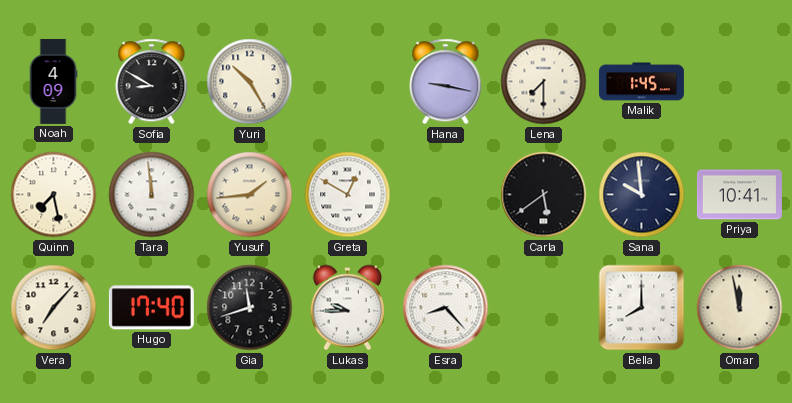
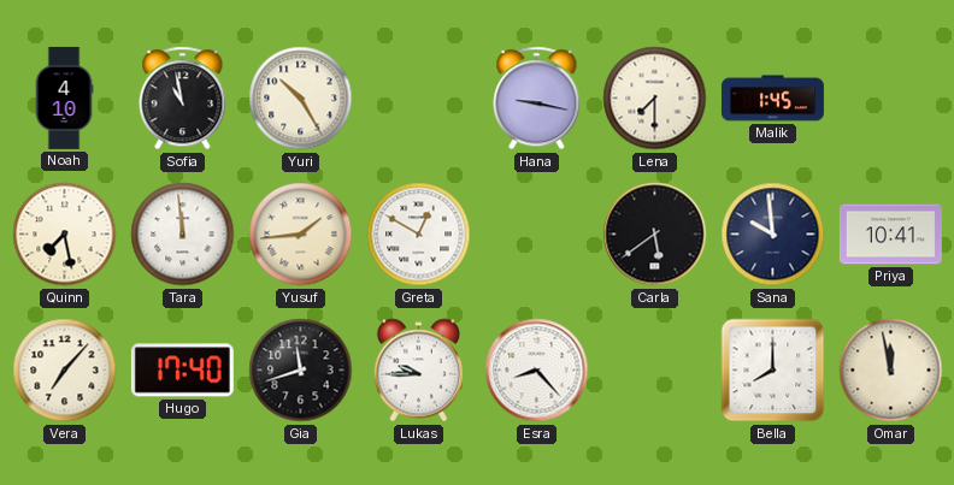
Noah: 4:09 -> 4:10 (64, 97)
Sofia: 8:50 -> 10:58 (183, 99)
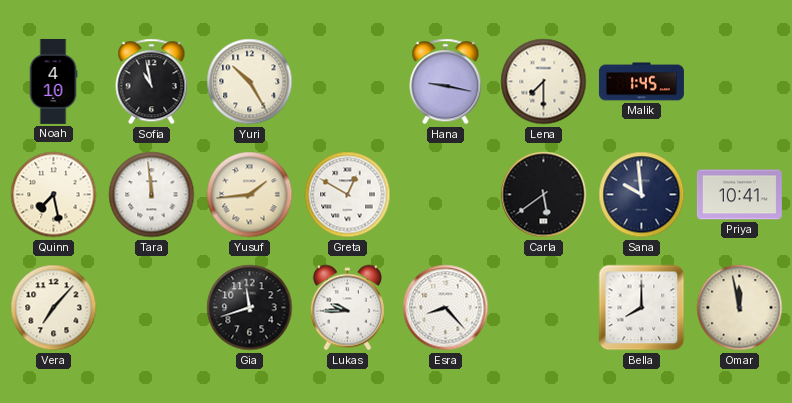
Hugo: 17:40 -> none (182, 371)
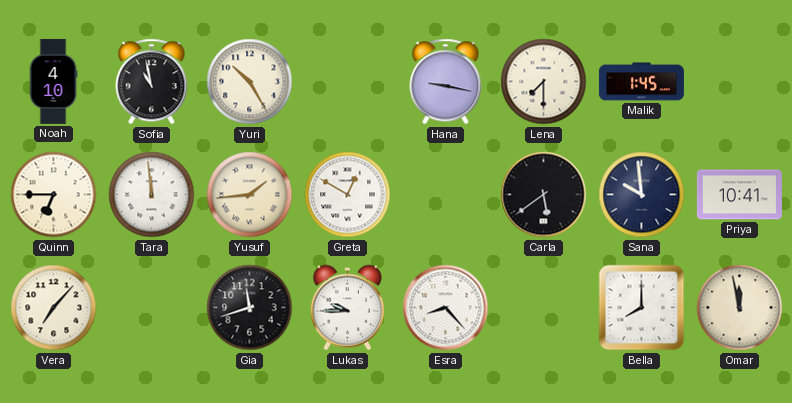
Quinn: 7:28 -> 6:45 (54, 195)
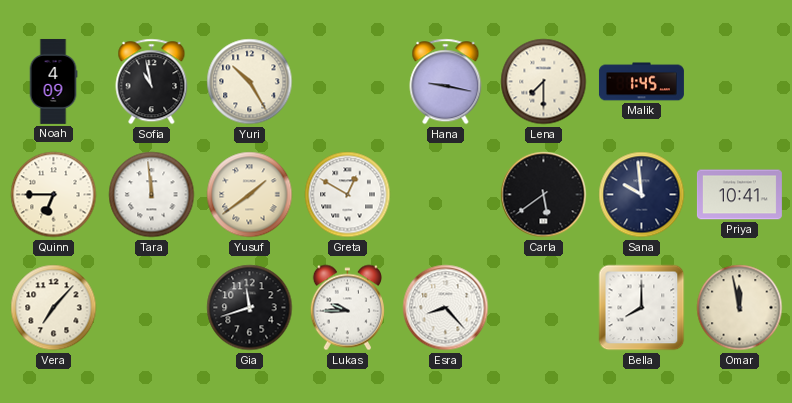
Noah: 4:10 -> 4:09 (53, 81)
Yusuf: 1:44 -> 1:39 (250, 195)
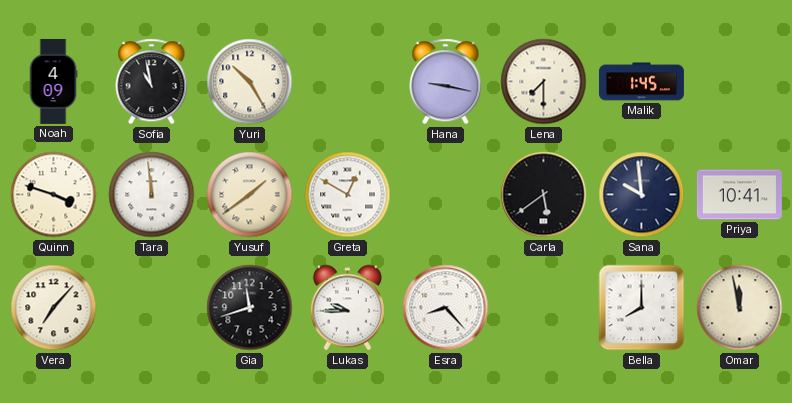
Quinn: 6:45 -> 3:48 (54, 195)
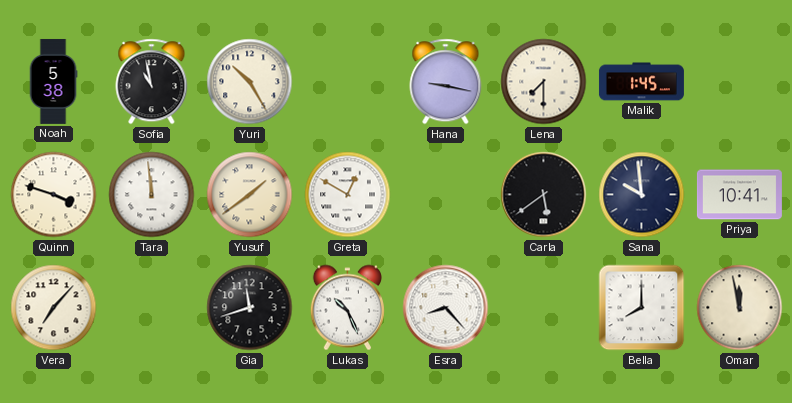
Noah: 4:09 -> 5:38 (53, 81)
Lukas: 9:45 -> 10:26 (347, 308)
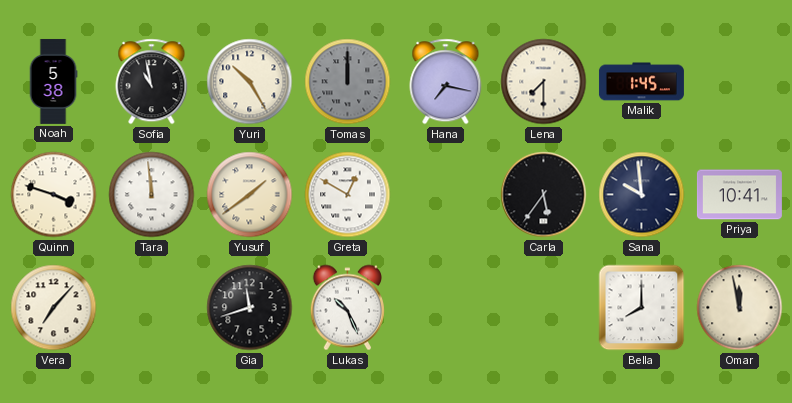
Tomas: none -> 12:00 (348, 82)
Hana: 9:17 -> 7:17 (446, 82)
Carla: 5:39 -> 5:36 (544, 195)
Esra: 8:23 -> none (446, 308)
